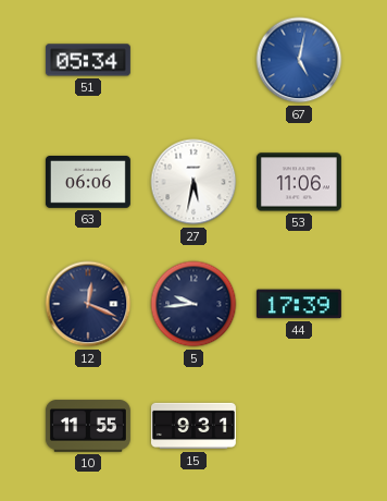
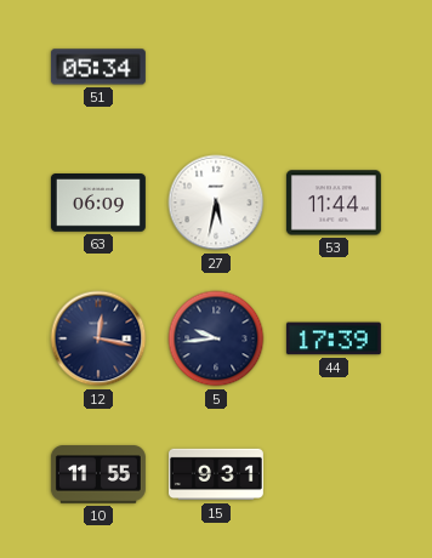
67: 5:02 -> none (299, 60)
63: 06:06 -> 06:09 (98, 204)
53: 11:06 -> 11:44 (334, 203)
12: 12:19 -> 12:17 (98, 338)
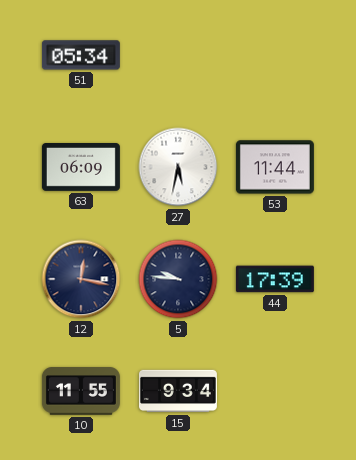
5: 9:44 -> 9:46 (178, 279)
15: 9:31 -> 9:34 (178, 391)
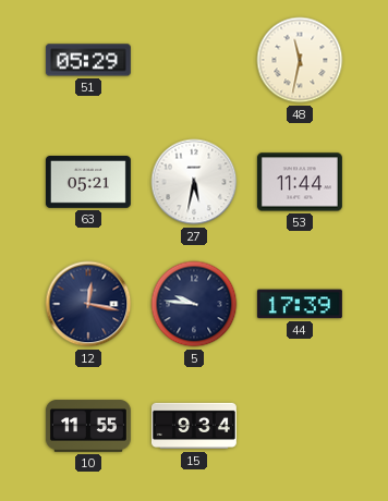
51: 05:34 -> 05:29 (88, 60)
48: none -> 11:32 (300, 60)
63: 06:09 -> 05:21 (88, 183)
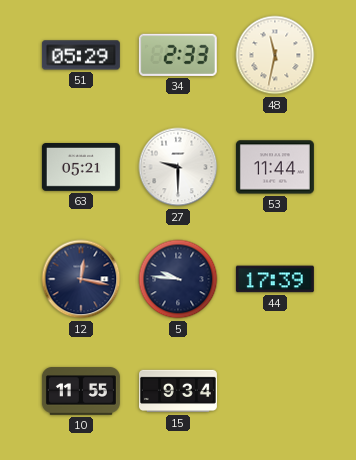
34: none -> 2:33 (178, 55)
27: 5:32 -> 9:30 (178, 167)
